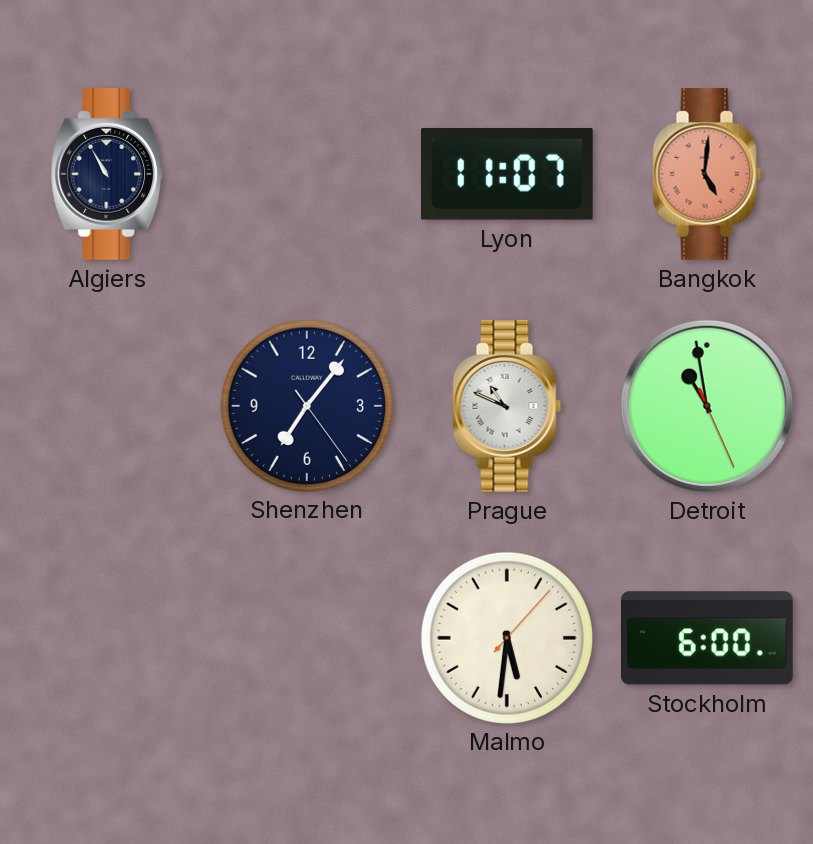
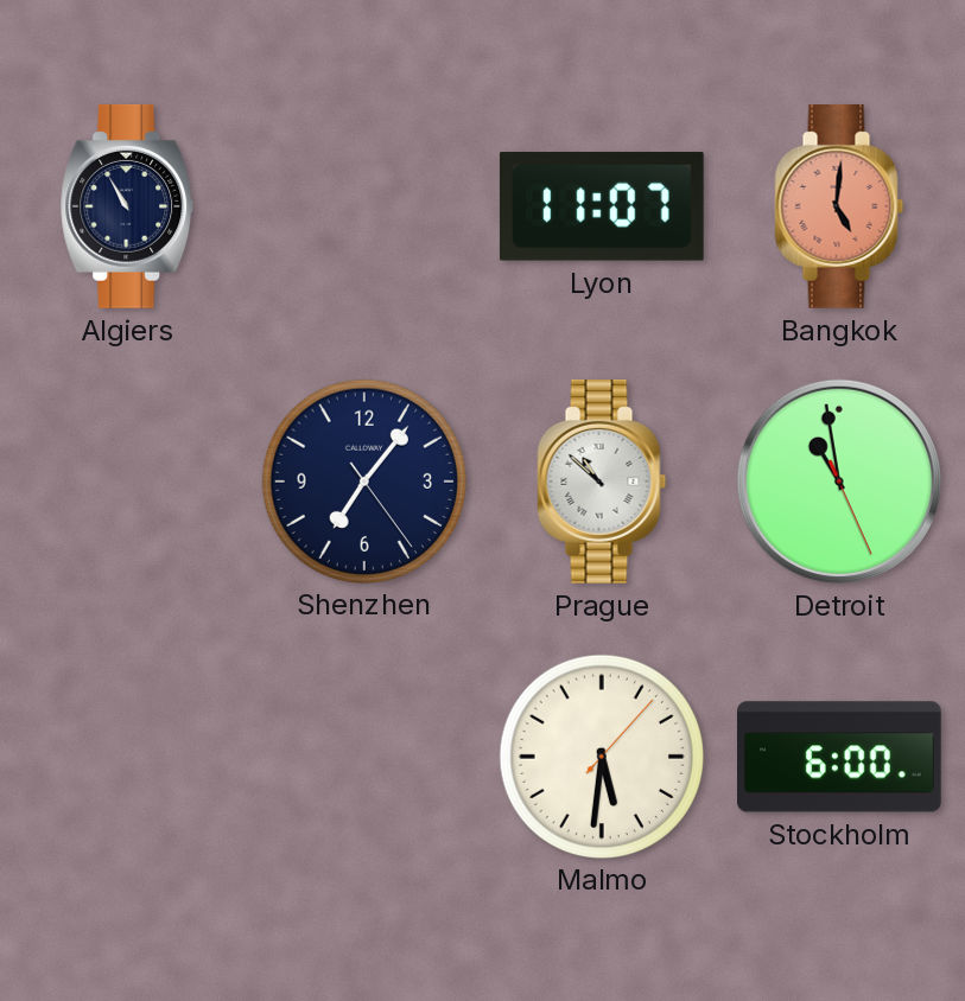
Prague: 10:49 -> 10:52 (602, 483)
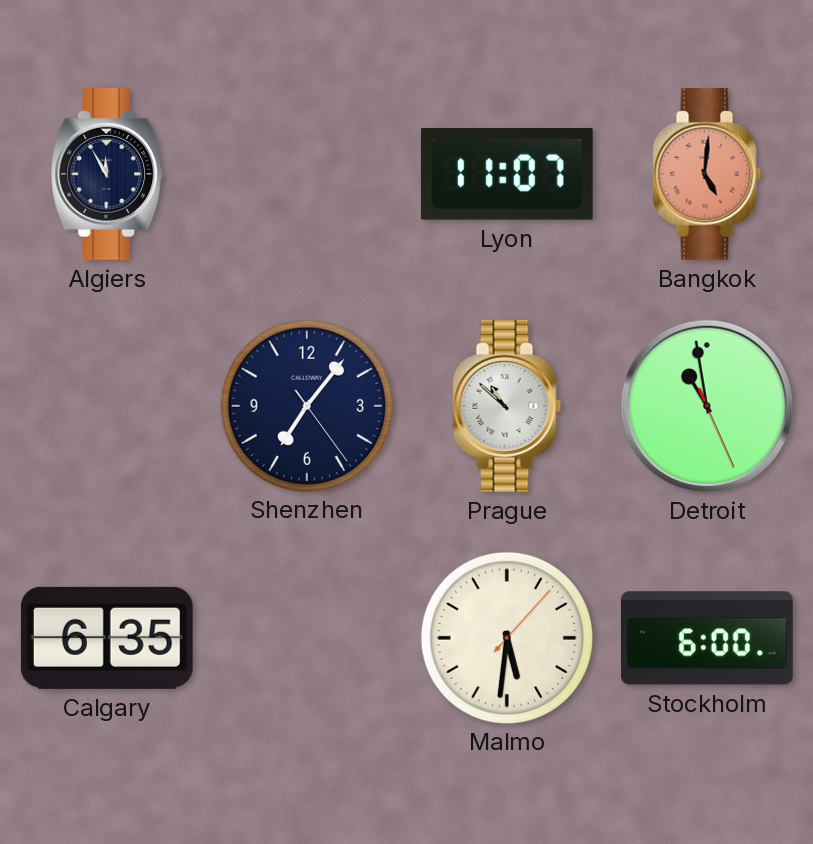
Algiers: 10:55 -> 11:55 (107, 175)
Calgary: none -> 6:35 (107, 638)
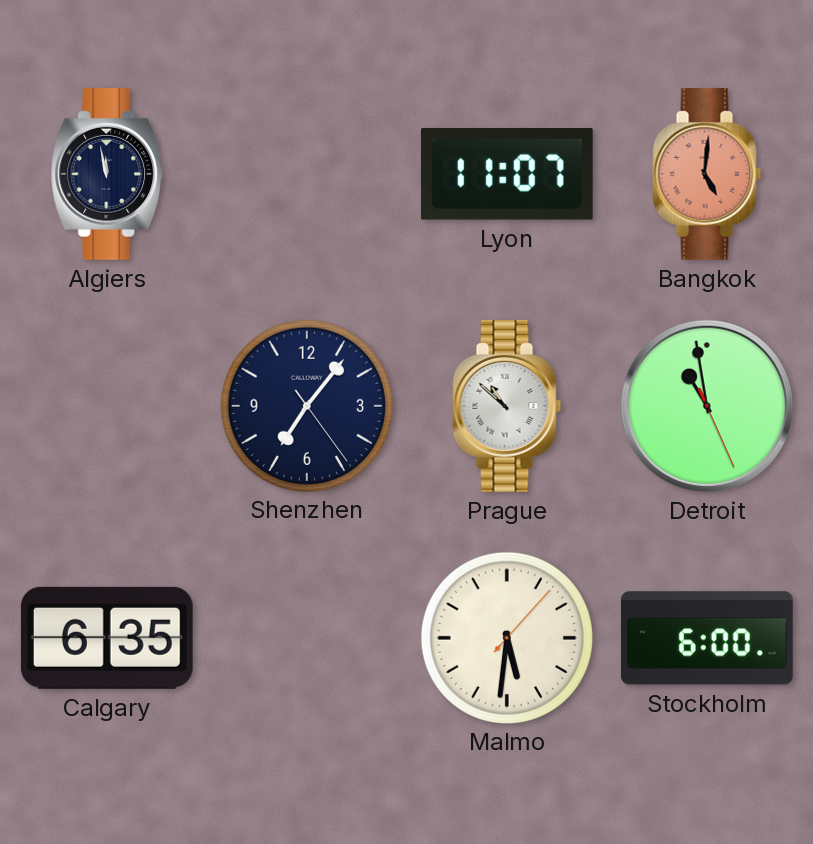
Algiers: 11:55 -> 11:58 (107, 175)
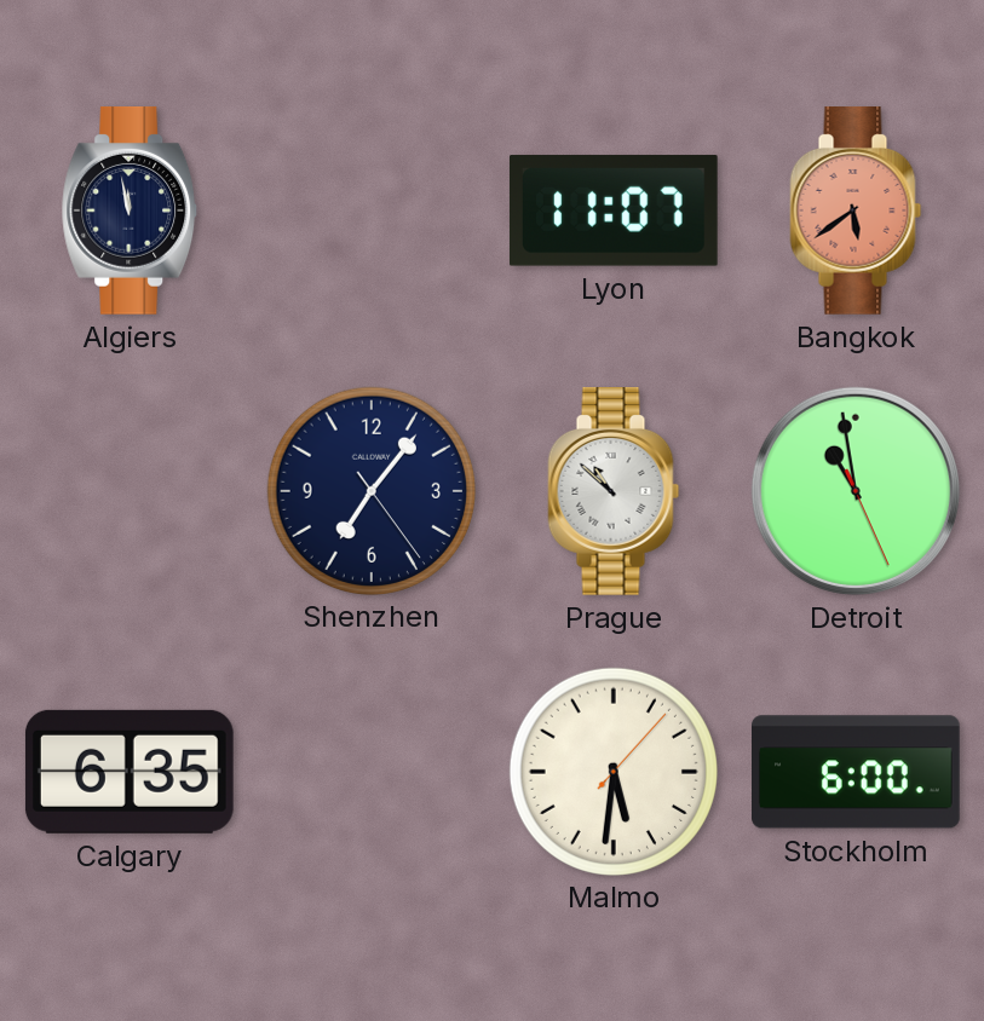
Bangkok: 5:01 -> 5:39 (856, 212)
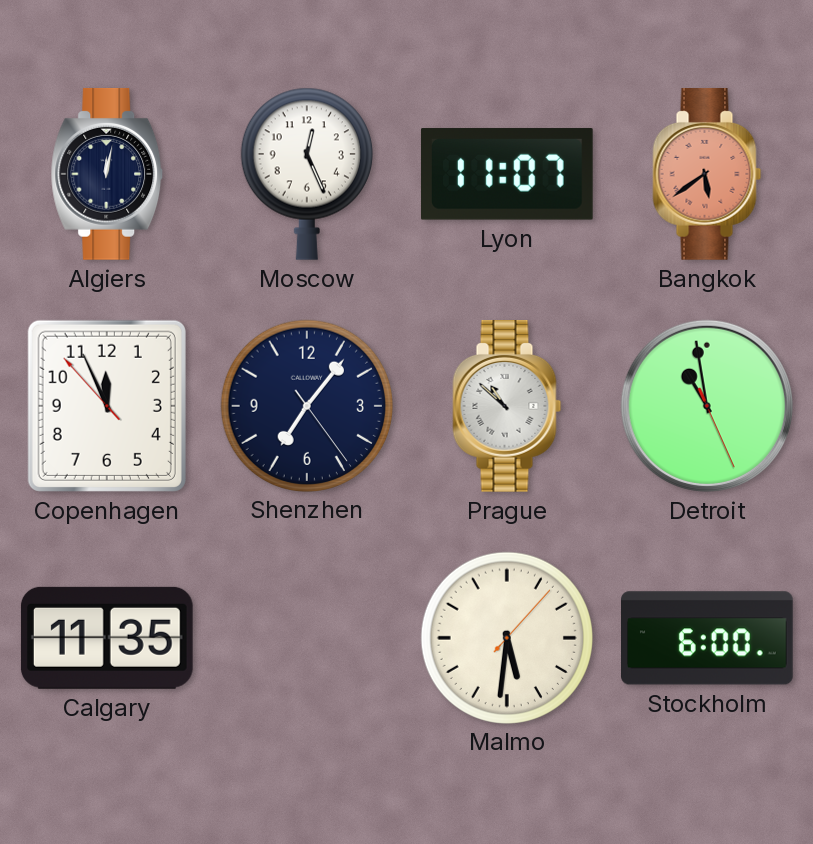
Algiers: 11:58 -> 12:02 (107, 175)
Moscow: none -> 12:26 (307, 174)
Copenhagen: none -> 11:55 (107, 406)
Calgary: 6:35 -> 11:35 (107, 638)
